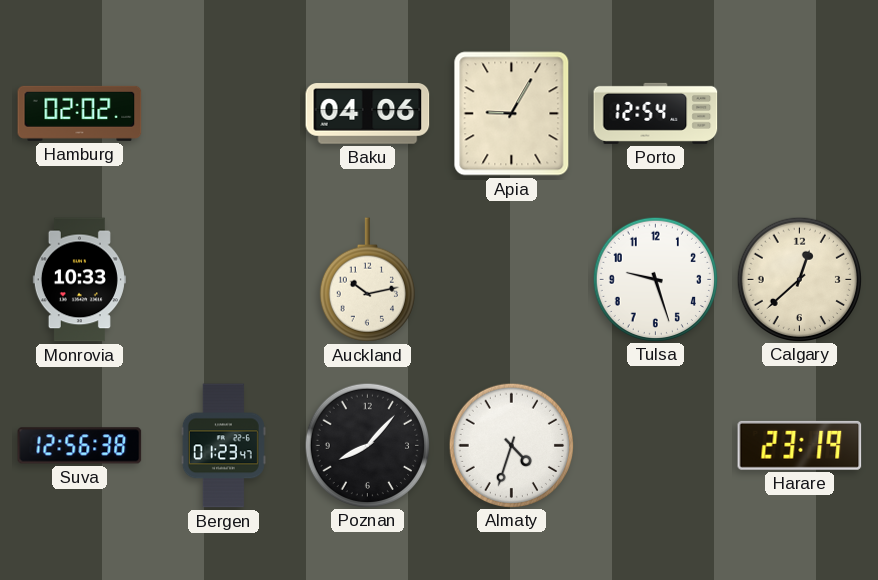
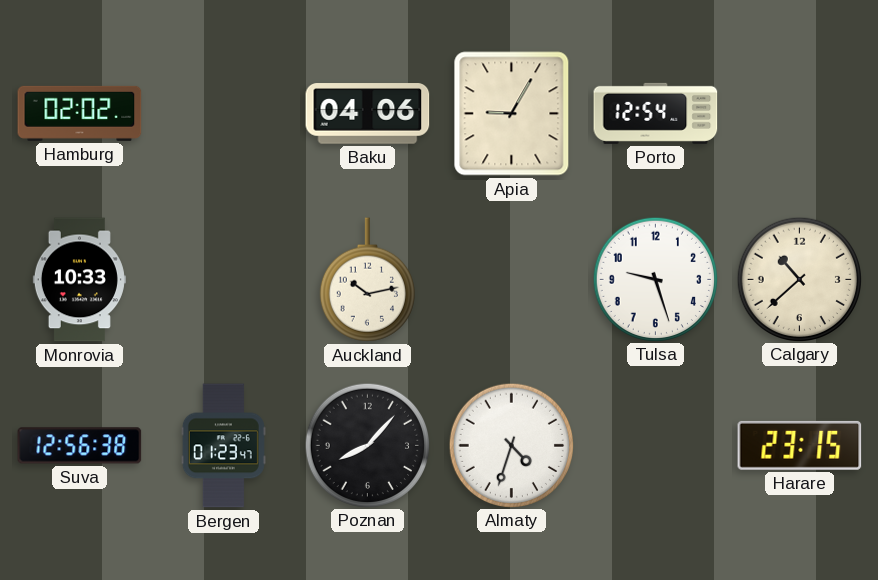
Calgary: 12:38 -> 10:38 (799, 279)
Harare: 23:19 -> 23:15 (800, 445)
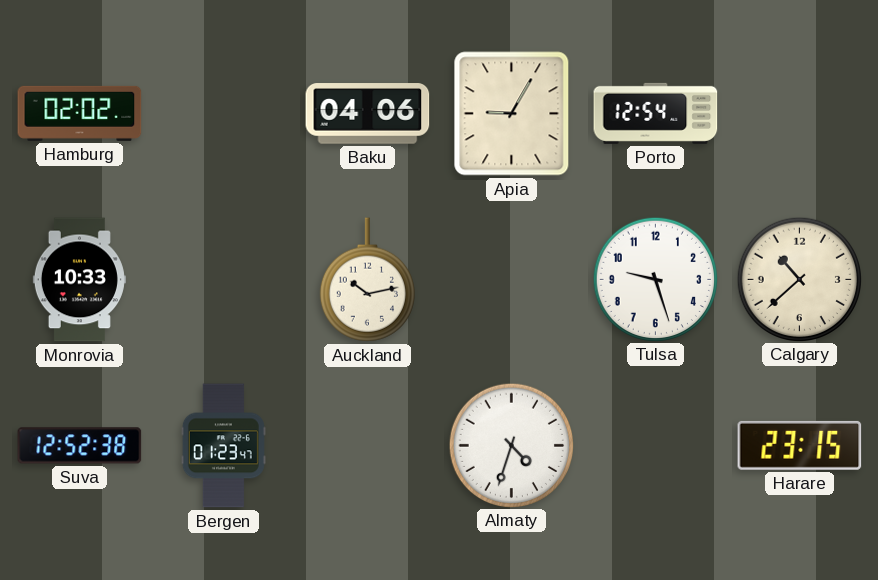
Suva: 12:56 -> 12:52 (80, 446)
Poznan: 8:07 -> none (367, 445)
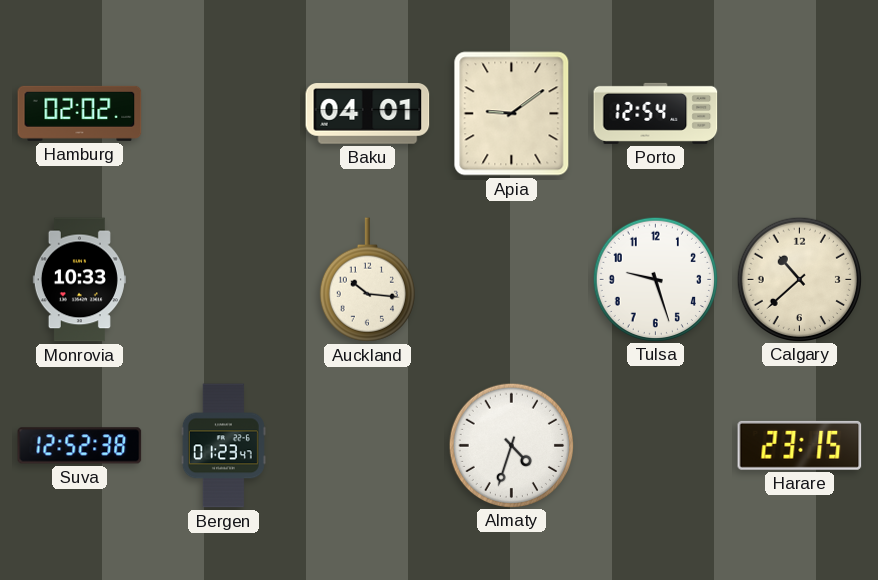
Baku: 04:06 -> 04:01 (368, 114)
Apia: 9:05 -> 9:09 (512, 114)
Auckland: 10:13 -> 10:16 (367, 280)
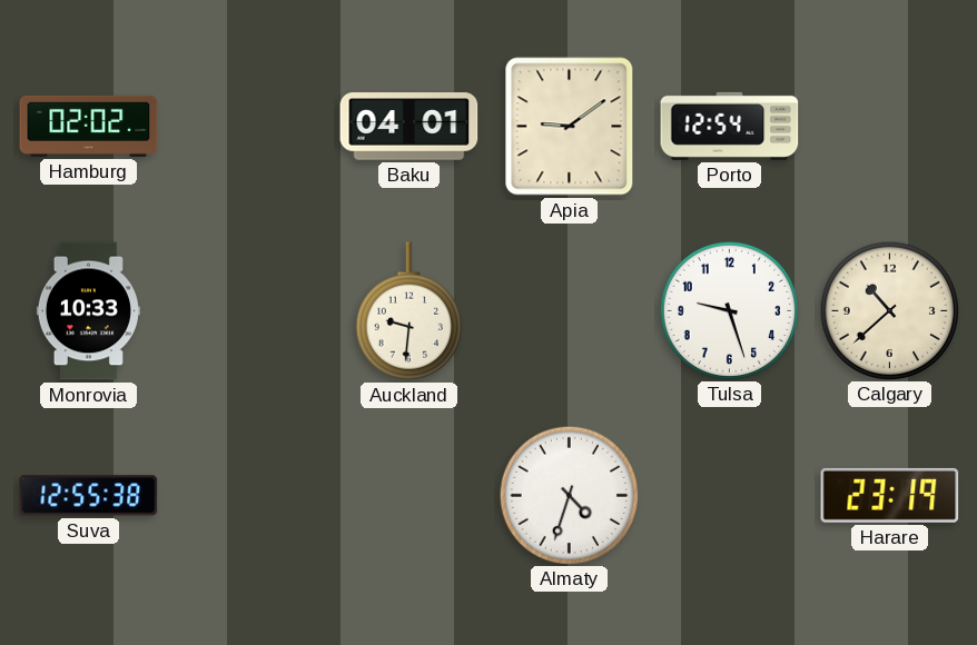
Auckland: 10:16 -> 9:31 (408, 311)
Suva: 12:52 -> 12:55 (89, 496)
Bergen: 01:23 -> none (223, 446)
Harare: 23:15 -> 23:19 (890, 495)
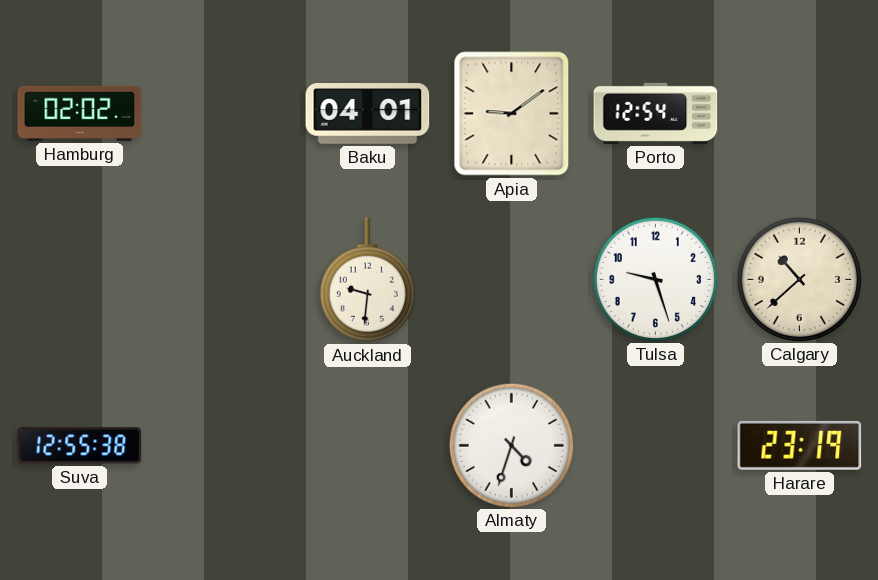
Monrovia: 10:33 -> none (88, 311)
